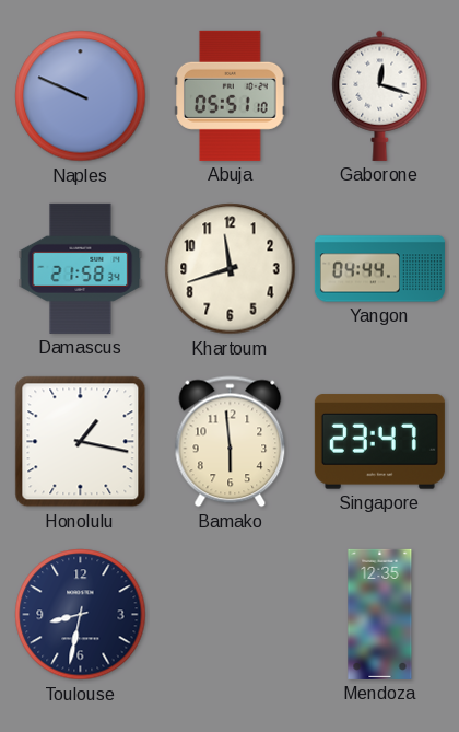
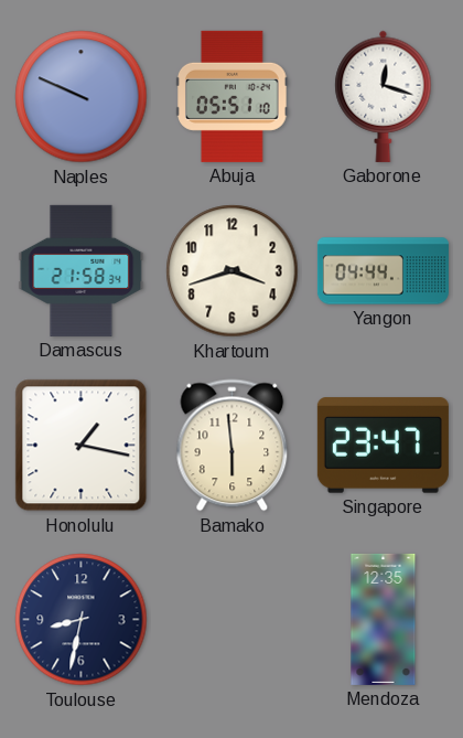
Khartoum: 11:42 -> 3:42 (233, 271)
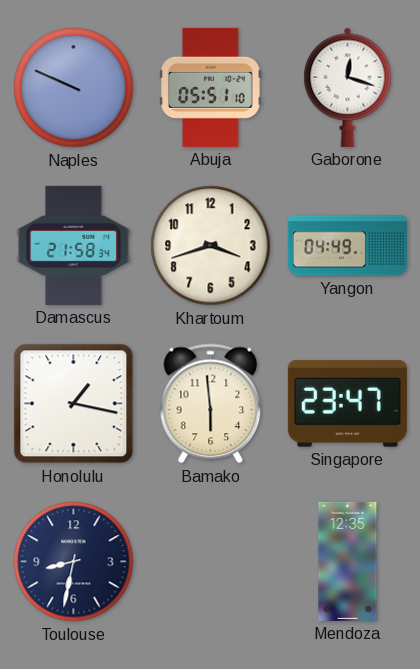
Yangon: 04:44 -> 04:49 (347, 246)
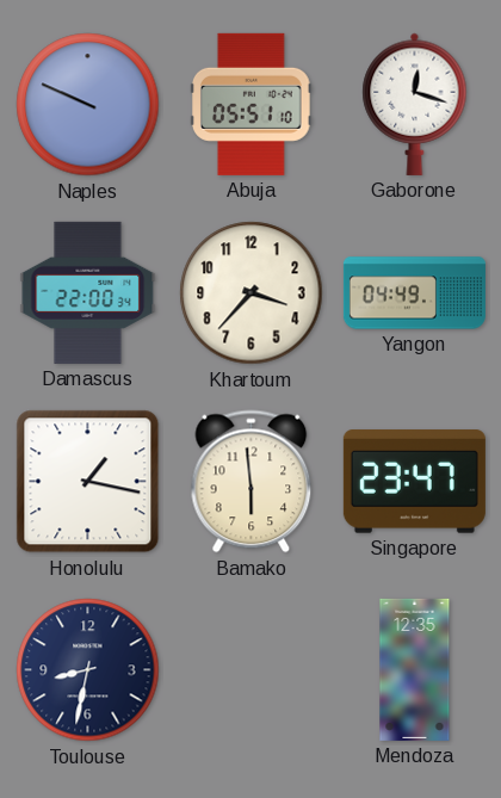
Damascus: 21:58 -> 22:00 (88, 292)
Khartoum: 3:42 -> 3:37 (252, 293)
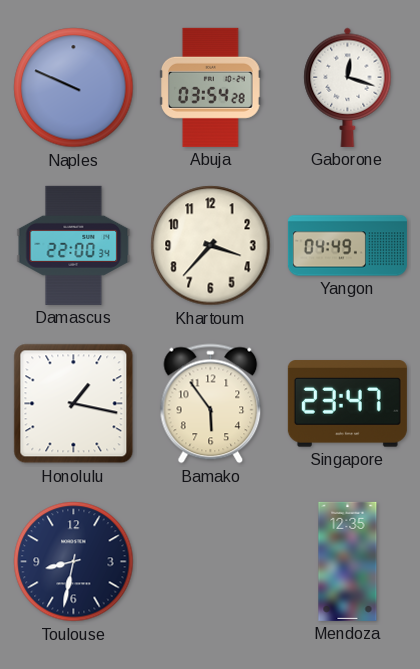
Abuja: 05:51 -> 03:54 (211, 87)
Bamako: 5:59 -> 5:54 (211, 404)
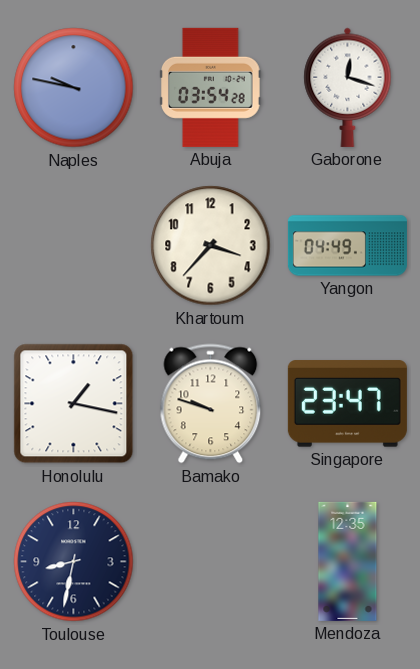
Naples: 9:49 -> 9:47 (74, 88)
Damascus: 22:00 -> none (74, 245)
Bamako: 5:54 -> 9:48 (211, 404)
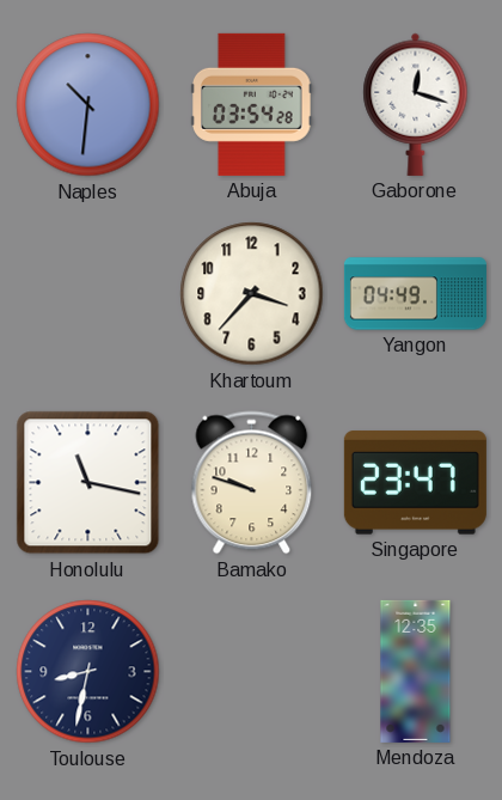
Naples: 9:47 -> 10:31 (88, 105)
Honolulu: 1:17 -> 11:17 (88, 483)
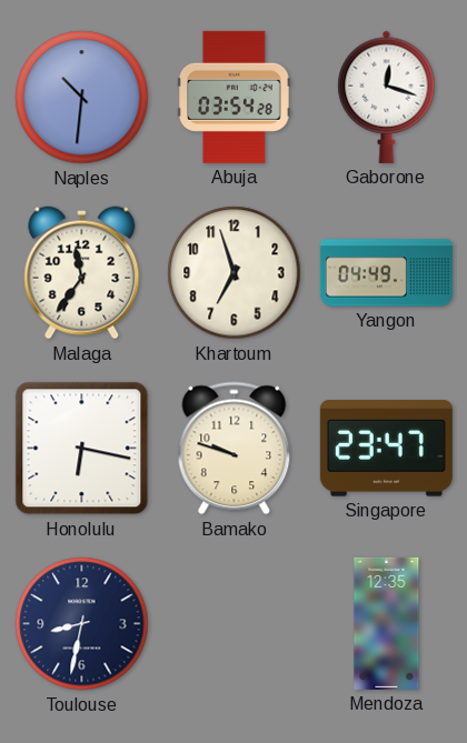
Malaga: none -> 11:36 (82, 273)
Khartoum: 3:37 -> 6:57 (235, 273)
Honolulu: 11:17 -> 6:17 (82, 449)
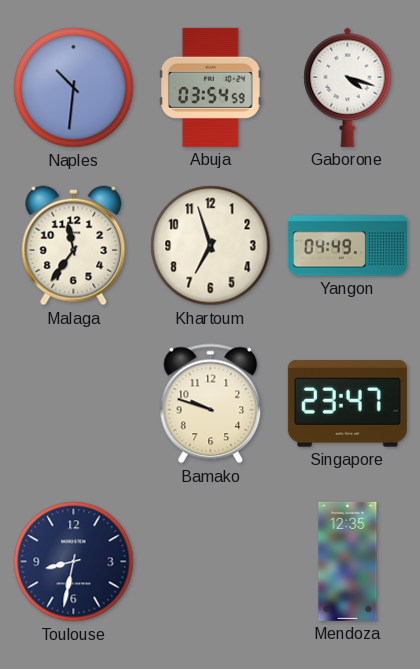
Abuja: 03:54:28 -> 03:54:59 (211, 87)
Gaborone: 12:18 -> 4:18 (348, 87)
Honolulu: 6:17 -> none (82, 449)
